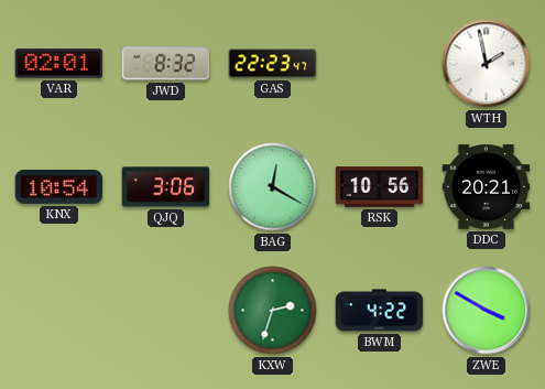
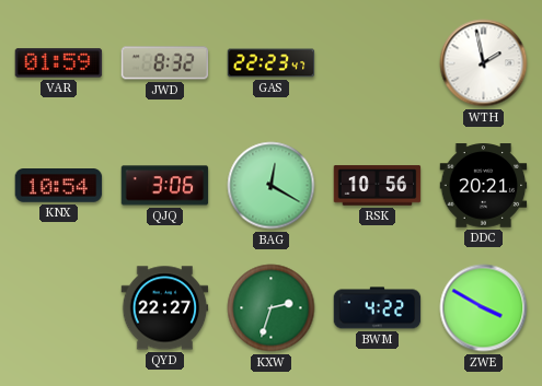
VAR: 02:01 -> 01:59 (59, 63)
QYD: none -> 22:27 (165, 308)
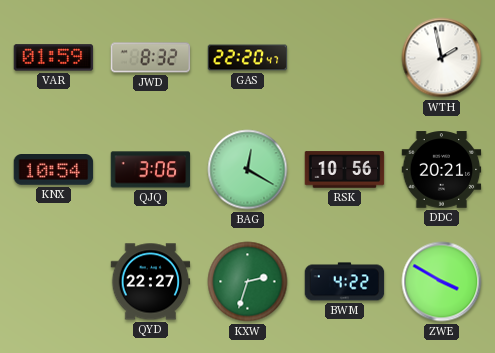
GAS: 22:23 -> 22:20 (248, 58)
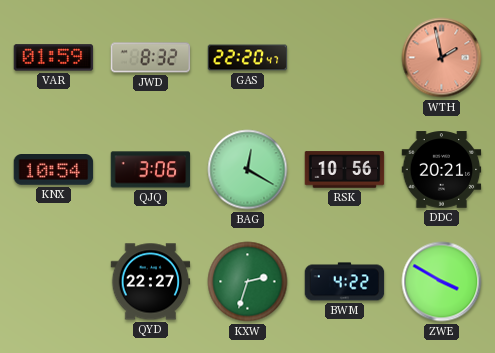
WTH dial: white -> salmon (442, 58)
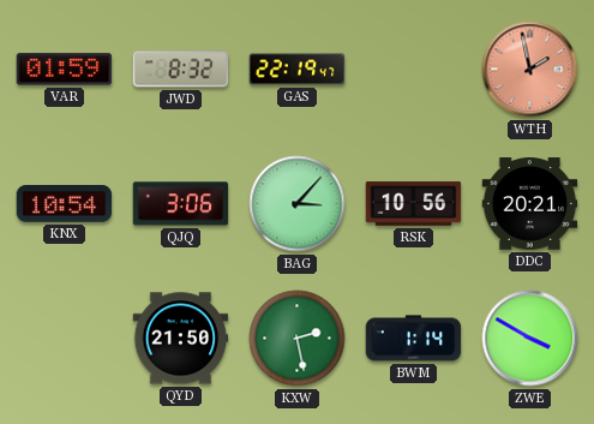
GAS: 22:20 -> 22:19 (298, 70)
BAG: 12:20 -> 3:07 (298, 204)
QYD: 22:27 -> 21:50 (181, 339)
KXW: 2:33 -> 2:28 (298, 339)
BWM: 4:22 -> 1:14 (414, 339)
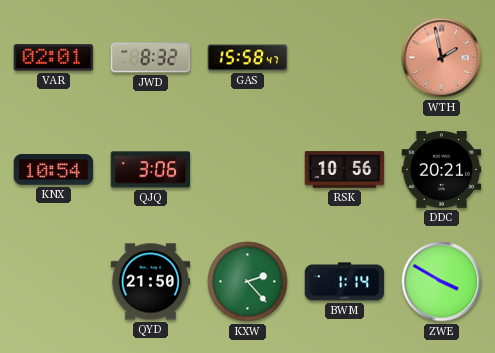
VAR: 01:59 -> 02:01 (54, 58)
GAS: 22:19 -> 15:58 (248, 58)
BAG: 3:07 -> none (298, 204)
KXW: 2:28 -> 2:23 (248, 282)
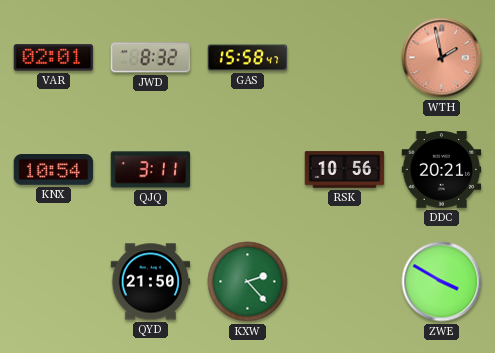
QJQ: 3:06 -> 3:11 (151, 170)
BWM: 1:14 -> none (345, 282)
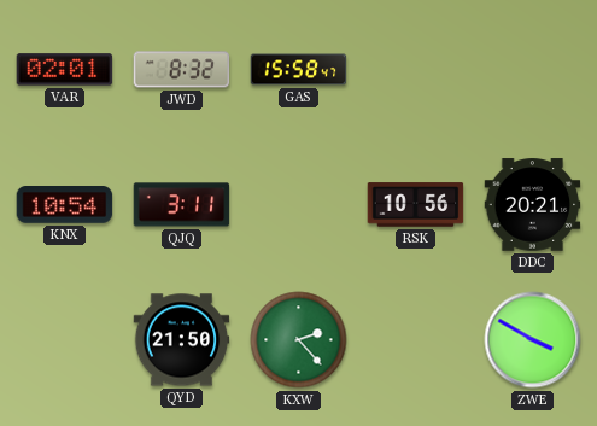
WTH: 1:58 -> none (442, 58)
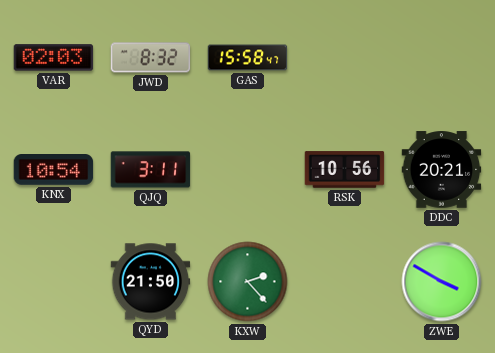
VAR: 02:01 -> 02:03 (54, 58)
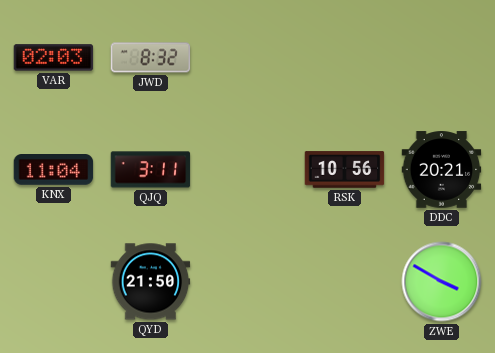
GAS: 15:58 -> none (248, 58)
KNX: 10:54 -> 11:04 (54, 170)
KXW: 2:23 -> none (248, 282)
